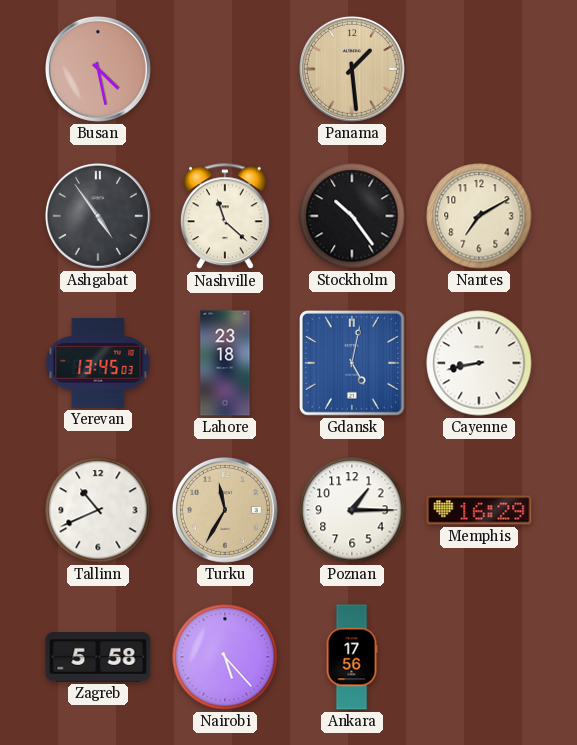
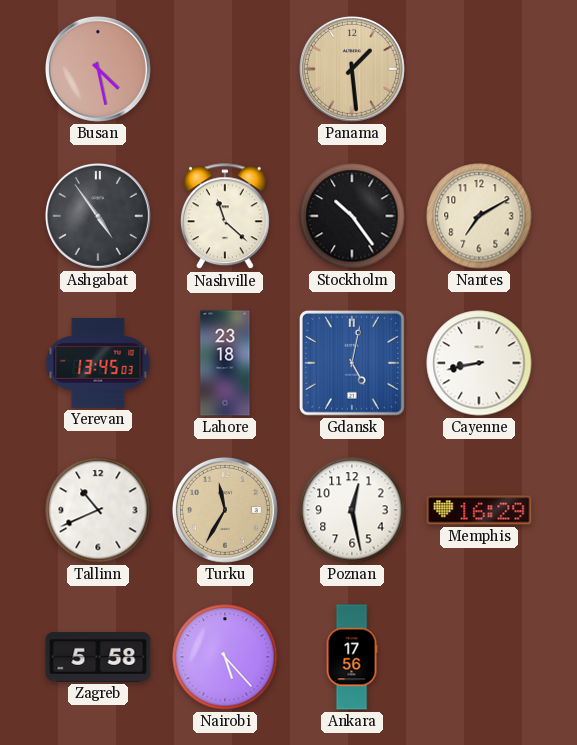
Poznan: 1:15 -> 12:28 (352, 510)
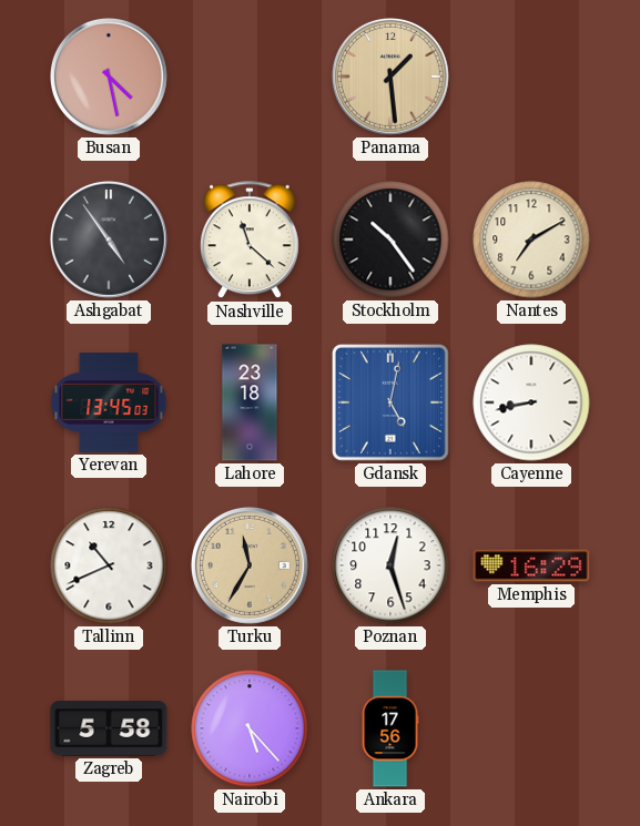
Poznan: 12:28 -> 12:27 (390, 565)
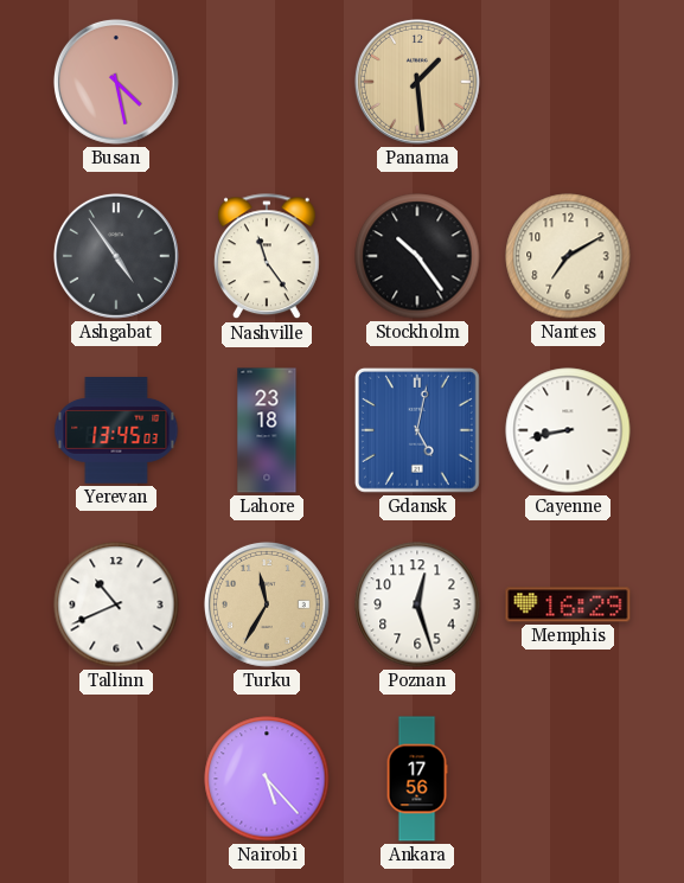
Nashville: 11:22 -> 11:24 (267, 257)
Zagreb: 5:58 -> none (109, 728)
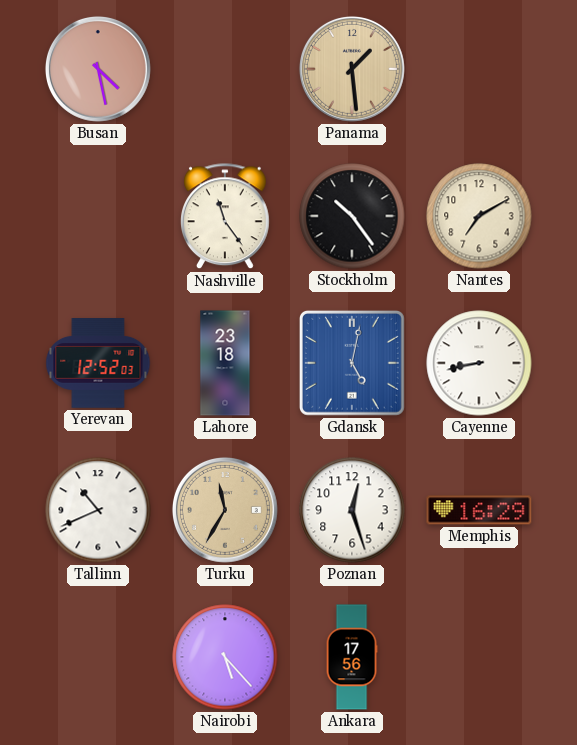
Ashgabat: 4:54 -> none (116, 256)
Yerevan: 13:45 -> 12:52 (98, 363)
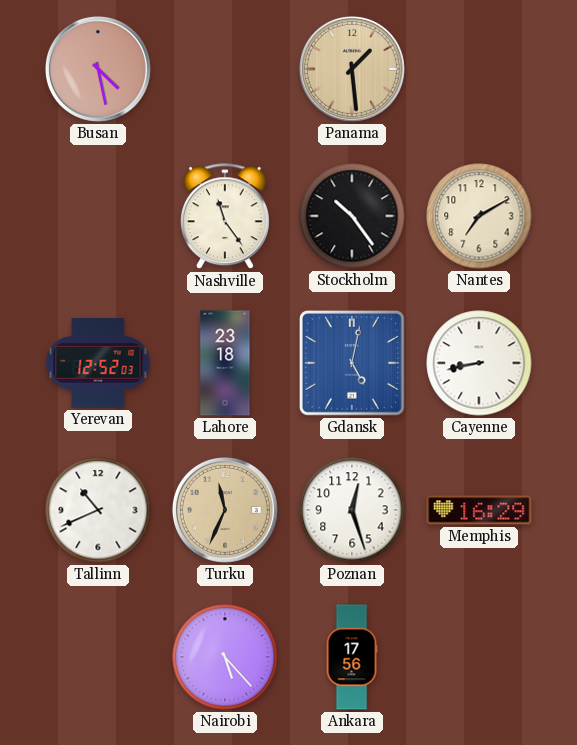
Turku: 11:35 -> 11:34 (225, 510)
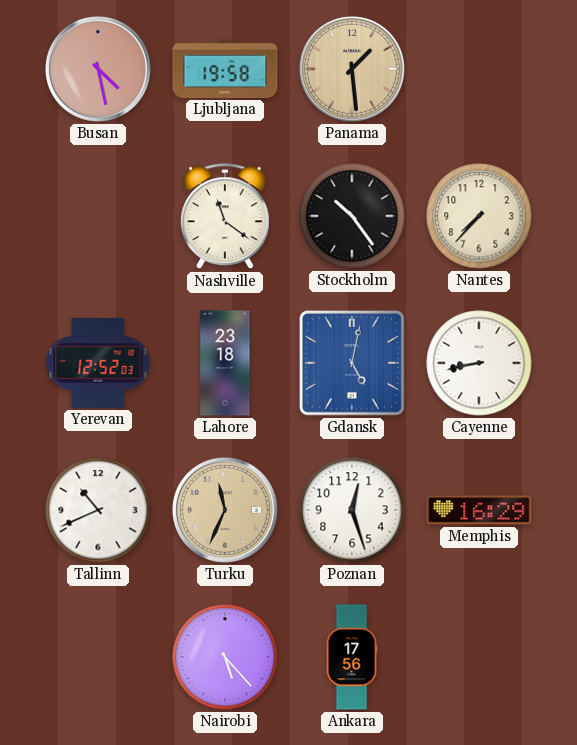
Ljubljana: none -> 19:58 (225, 69)
Nashville: 11:24 -> 11:21 (225, 217)
Nantes: 7:10 -> 7:37 (479, 216)
